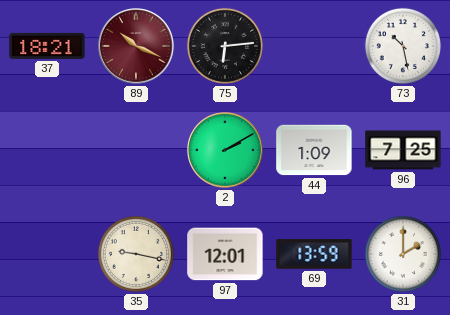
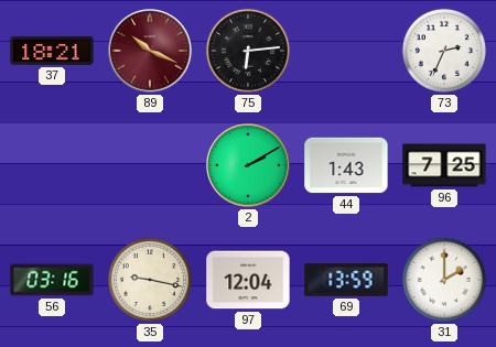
73: 10:28 -> 2:34 (444, 51)
44: 1:09 -> 1:43 (346, 165)
56: none -> 03:16 (52, 280)
97: 12:01 -> 12:04 (248, 280)
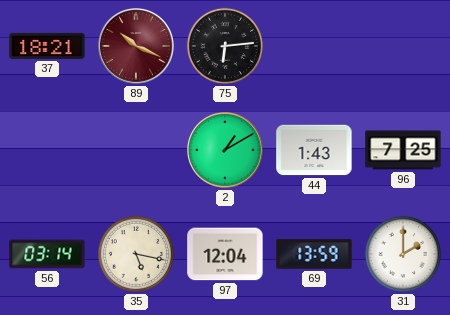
73: 2:34 -> none (444, 51)
2: 2:10 -> 1:10 (226, 151)
56: 03:16 -> 03:14 (47, 254)
35: 9:17 -> 5:17 (136, 254)
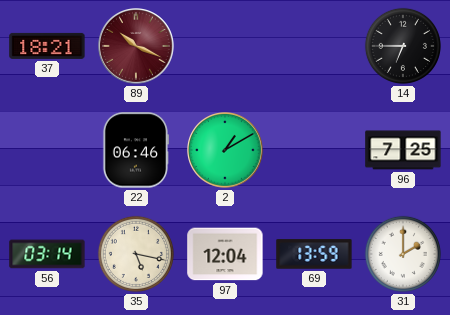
75: 6:14 -> none (225, 46)
14: none -> 6:45 (403, 46)
22: none -> 06:46 (136, 150)
44: 1:43 -> none (314, 150)
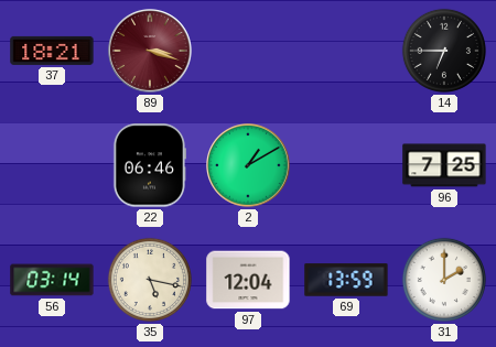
89: 10:19 -> 3:18 (151, 52)
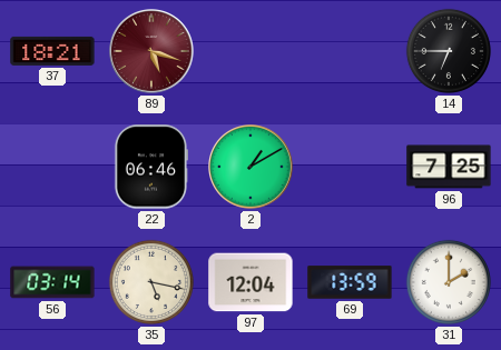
89: 3:18 -> 5:18 (153, 52)
